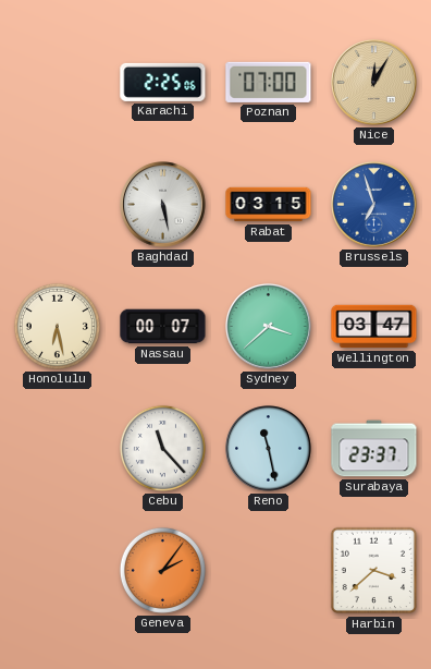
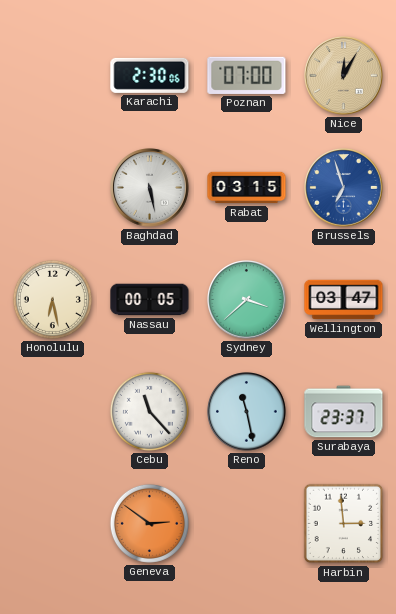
Karachi: 2:25 -> 2:30 (150, 75)
Nassau: 00:07 -> 00:05 (150, 300)
Geneva: 2:06 -> 2:51 (149, 523)
Harbin: 3:38 -> 2:59 (344, 524)
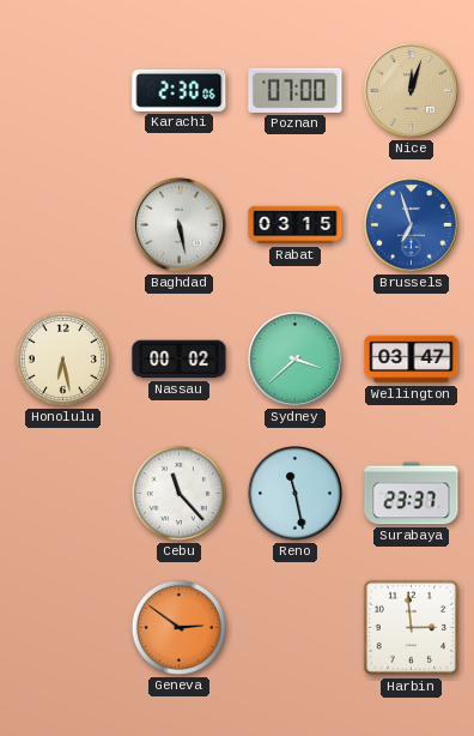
Nice: 12:05 -> 12:03 (412, 91)
Nassau: 00:05 -> 00:02 (180, 360)
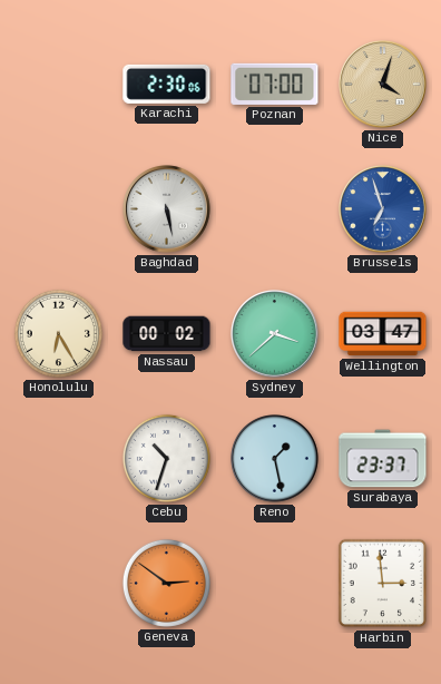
Nice: 12:03 -> 4:03 (383, 85)
Rabat: 03:15 -> none (296, 225)
Honolulu: 6:28 -> 6:25 (58, 333)
Cebu: 11:23 -> 10:33 (166, 458)
Reno: 11:28 -> 1:28 (275, 459)
